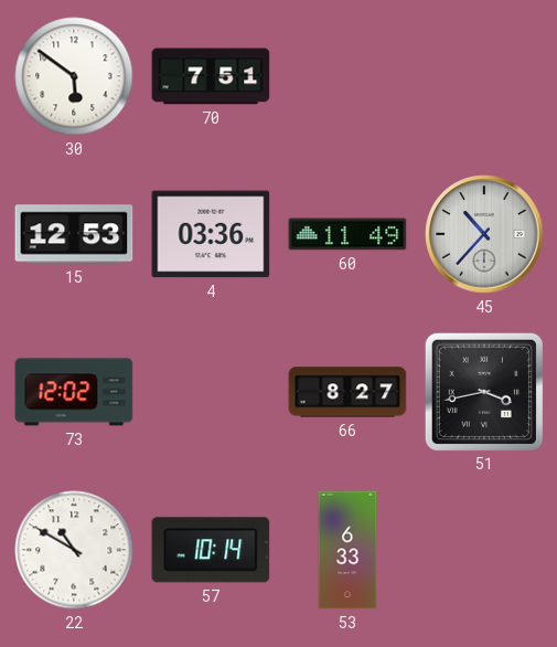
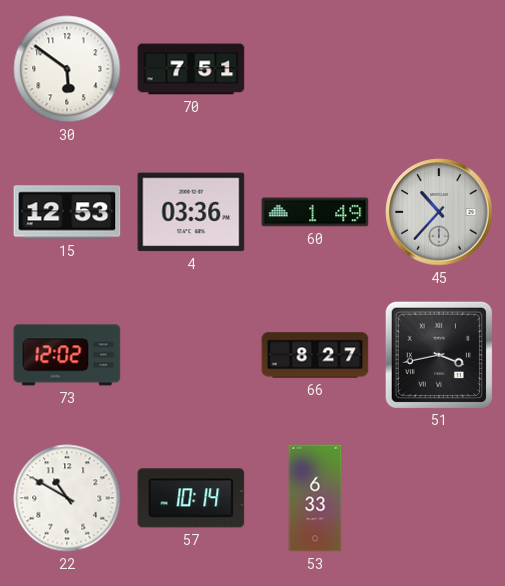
60: 11:49 -> 1:49 (315, 212)
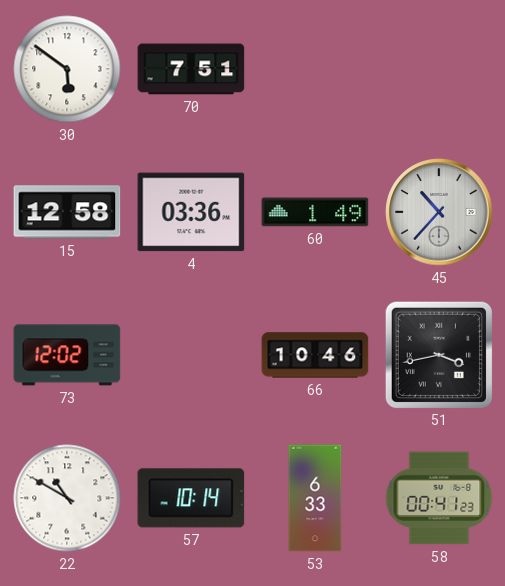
15: 12:53 -> 12:58 (67, 212)
66: 8:27 -> 10:46 (315, 355)
58: none -> 00:41 (439, 498)
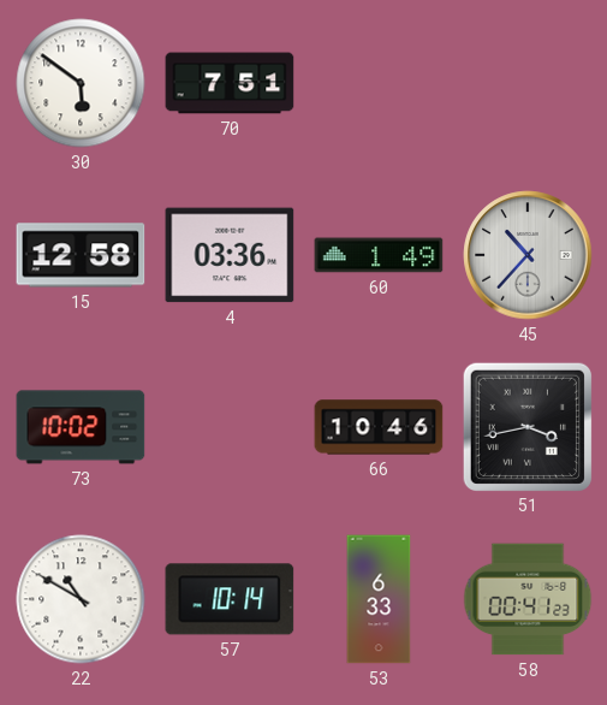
73: 12:02 -> 10:02 (81, 427)
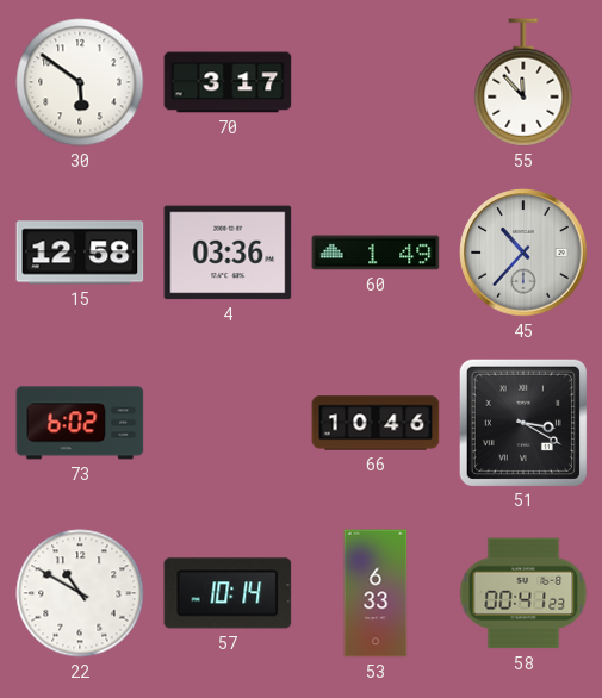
70: 7:51 -> 3:17 (228, 82)
55: none -> 11:53 (523, 82)
73: 10:02 -> 6:02 (80, 423)
51: 3:43 -> 3:20 (522, 422)
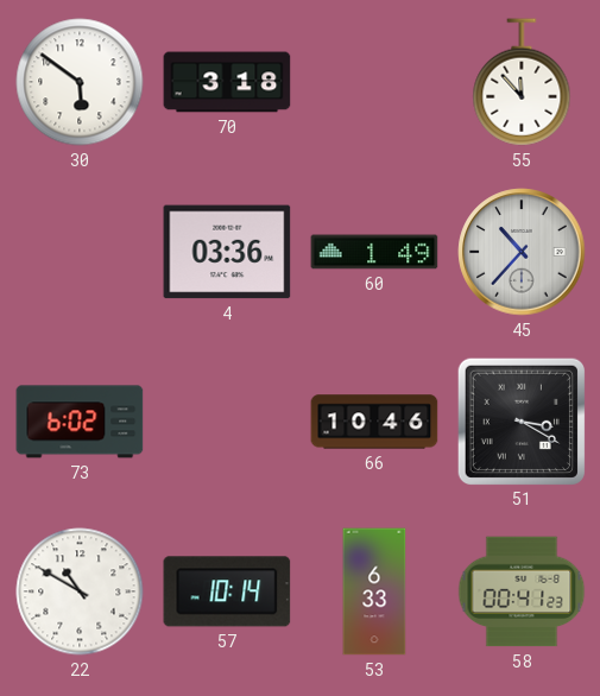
70: 3:17 -> 3:18 (227, 82)
15: 12:58 -> none (80, 253)
